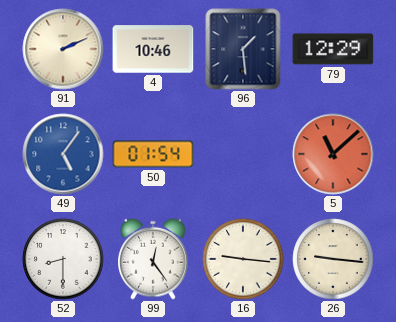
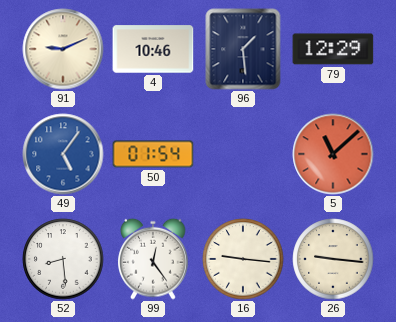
91: 2:11 -> 9:11 (63, 49)
52: 8:30 -> 8:29 (63, 259)
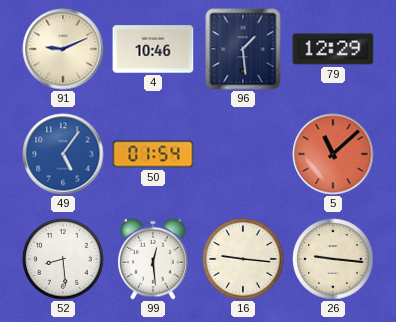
99: 12:24 -> 12:29 (153, 259)
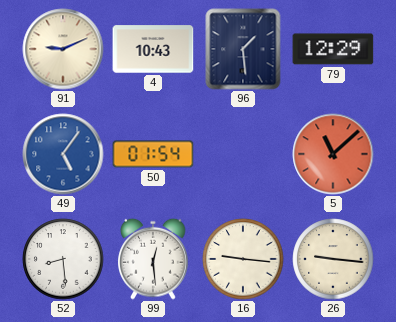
4: 10:46 -> 10:43 (153, 49)
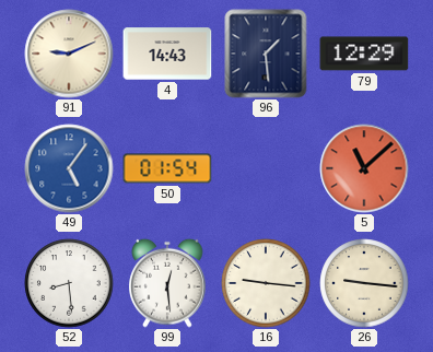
4: 10:43 -> 14:43 (167, 54)
